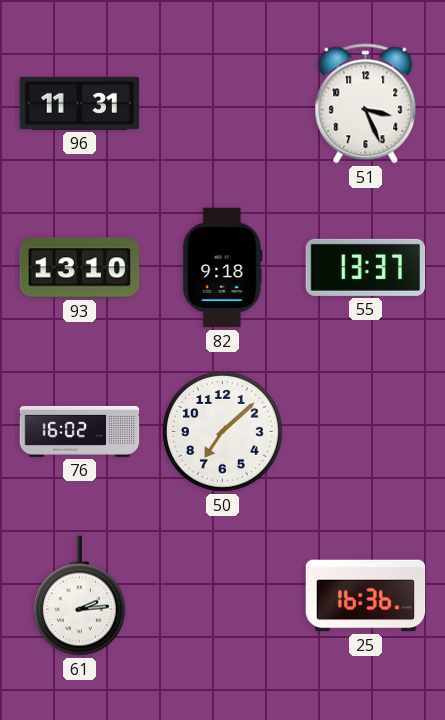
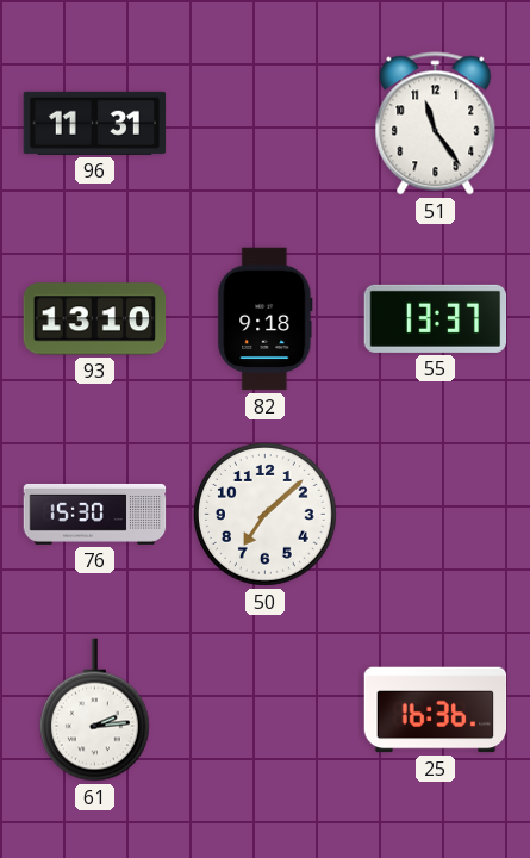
51: 3:26 -> 11:24 (436, 124)
76: 16:02 -> 15:30 (95, 514)
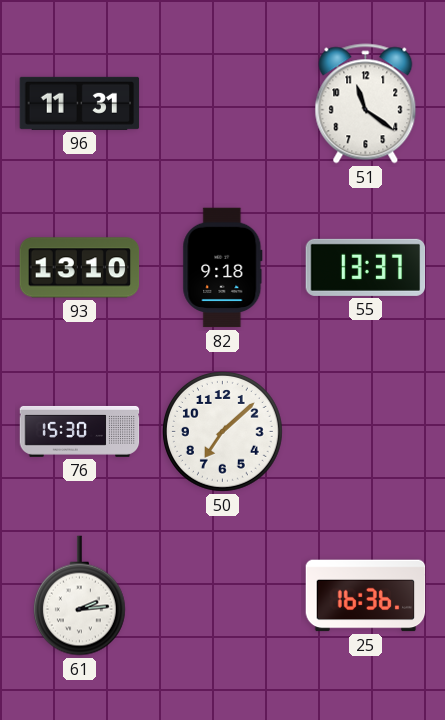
51: 11:24 -> 11:21 (366, 104)
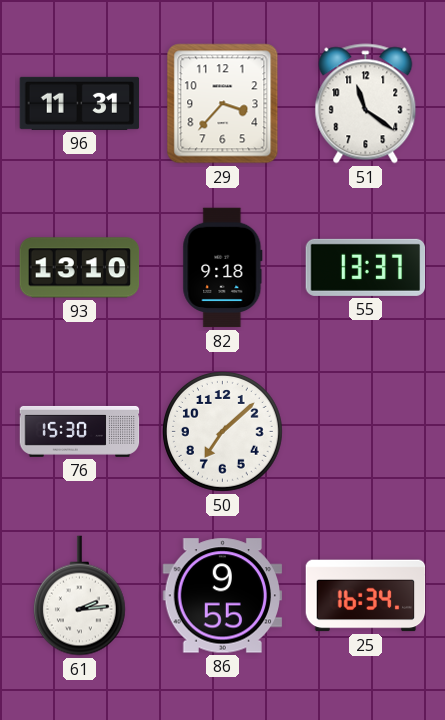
29: none -> 3:37 (223, 104)
86: none -> 9:55 (223, 596)
25: 16:36 -> 16:34 (366, 596)
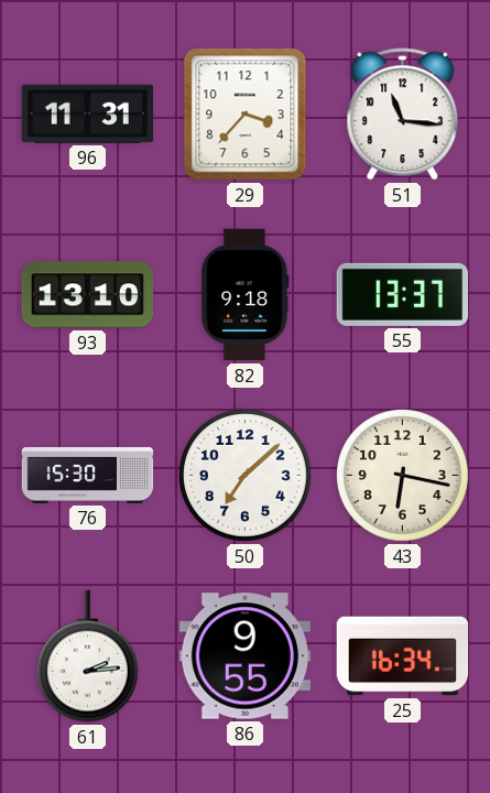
51: 11:21 -> 11:16 (403, 115)
43: none -> 6:17 (403, 476)
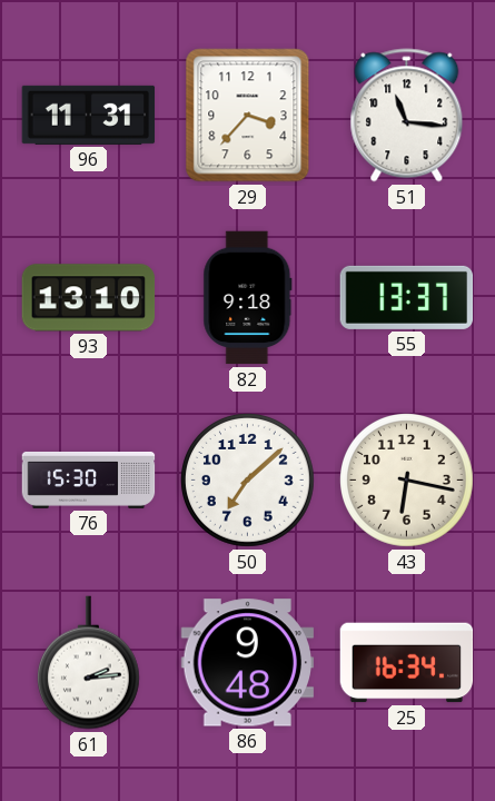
86: 9:55 -> 9:48 (248, 663)
